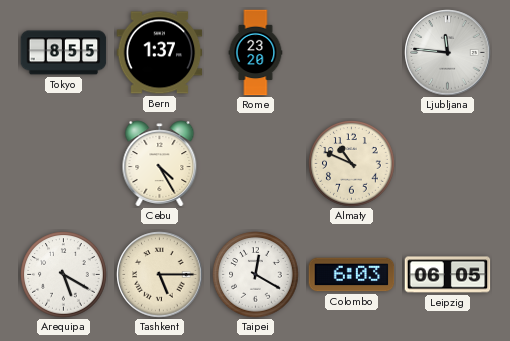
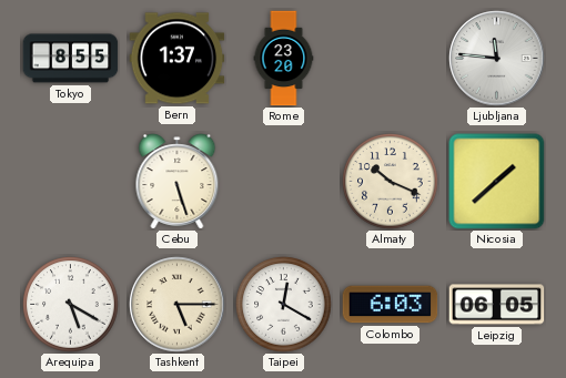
Cebu: 4:25 -> 5:27 (178, 182)
Almaty: 10:49 -> 10:19 (391, 182)
Nicosia: none -> 1:38 (497, 182)
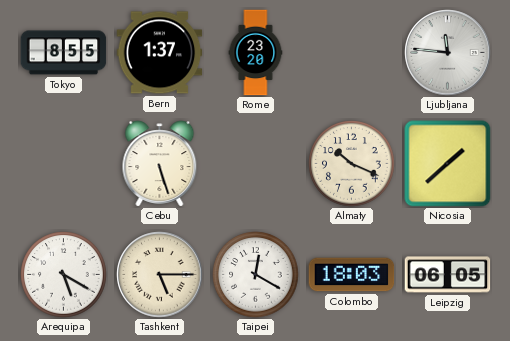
Colombo: 6:03 -> 18:03 (352, 275)
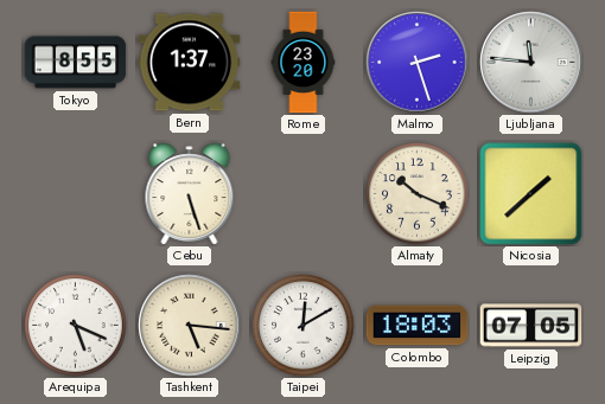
Malmo: none -> 2:27 (418, 63)
Arequipa: 5:20 -> 5:19 (76, 326)
Tashkent: 5:15 -> 5:16 (190, 326)
Taipei: 12:20 -> 12:10 (304, 326)
Leipzig: 06:05 -> 07:05 (531, 326)
